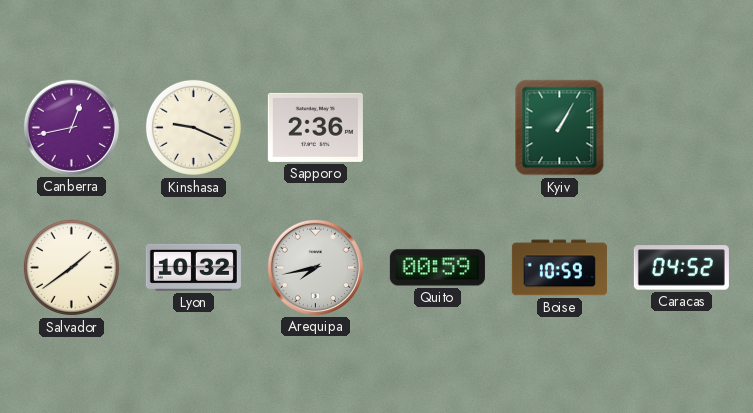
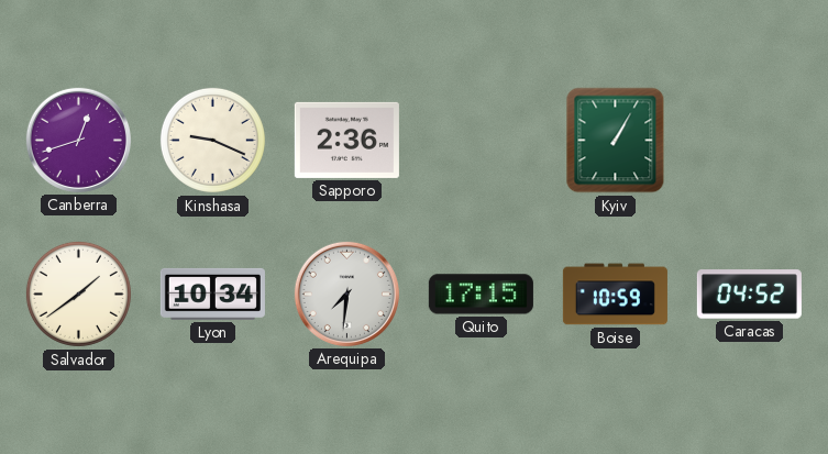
Canberra: 12:43 -> 12:42 (78, 140)
Lyon: 10:32 -> 10:34 (212, 294)
Arequipa: 7:43 -> 7:31 (346, 294)
Quito: 00:59 -> 17:15 (481, 295)
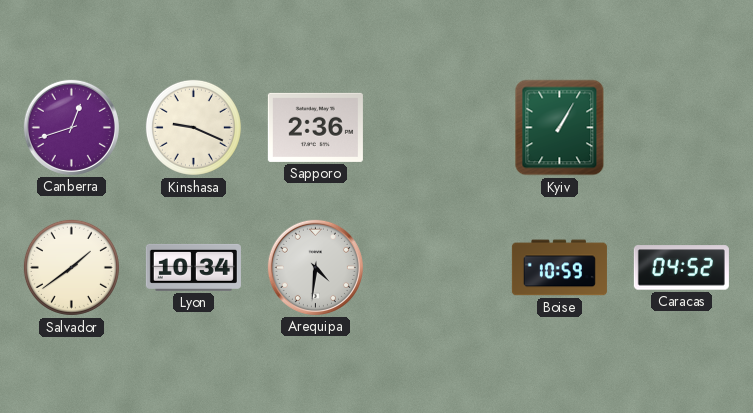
Arequipa: 7:31 -> 4:31 (315, 267)
Quito: 17:15 -> none (481, 295)
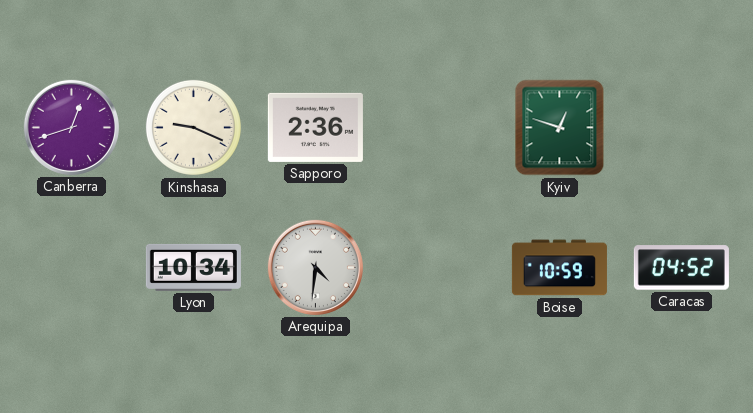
Kyiv: 1:05 -> 12:48 (560, 128)
Salvador: 1:39 -> none (71, 267)
